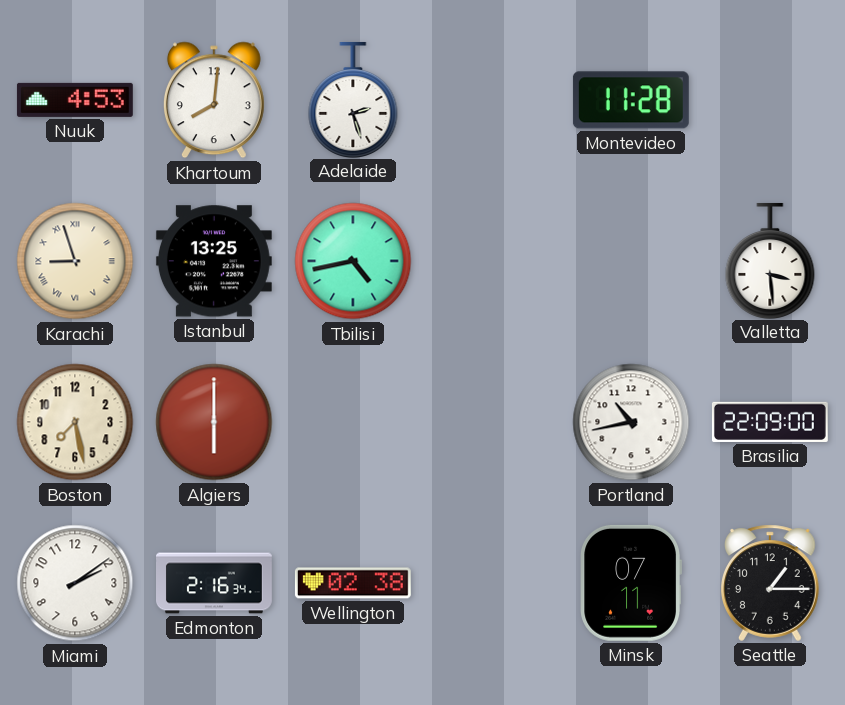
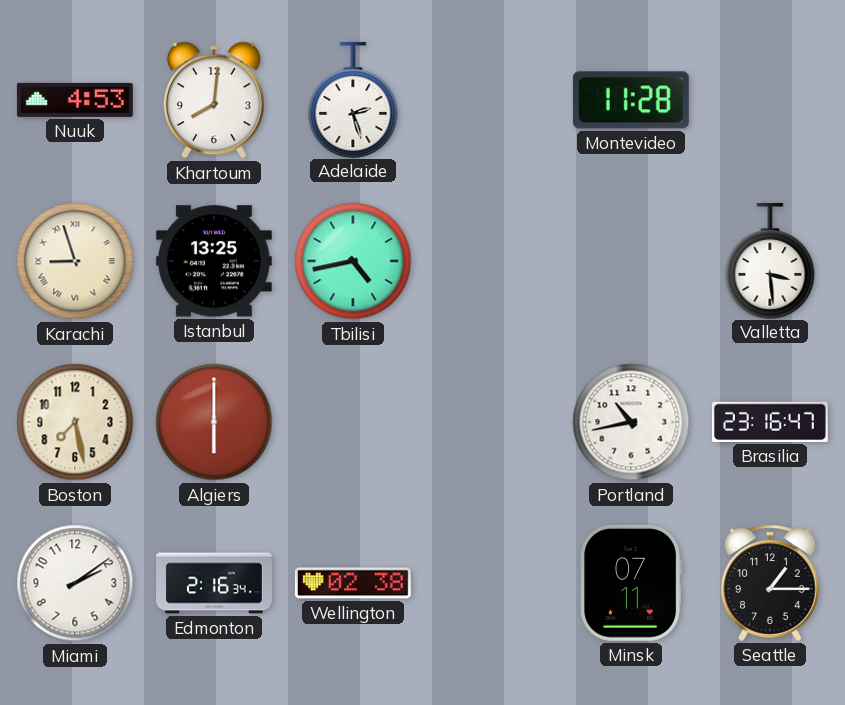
Brasilia: 22:09 -> 23:16 (770, 422)
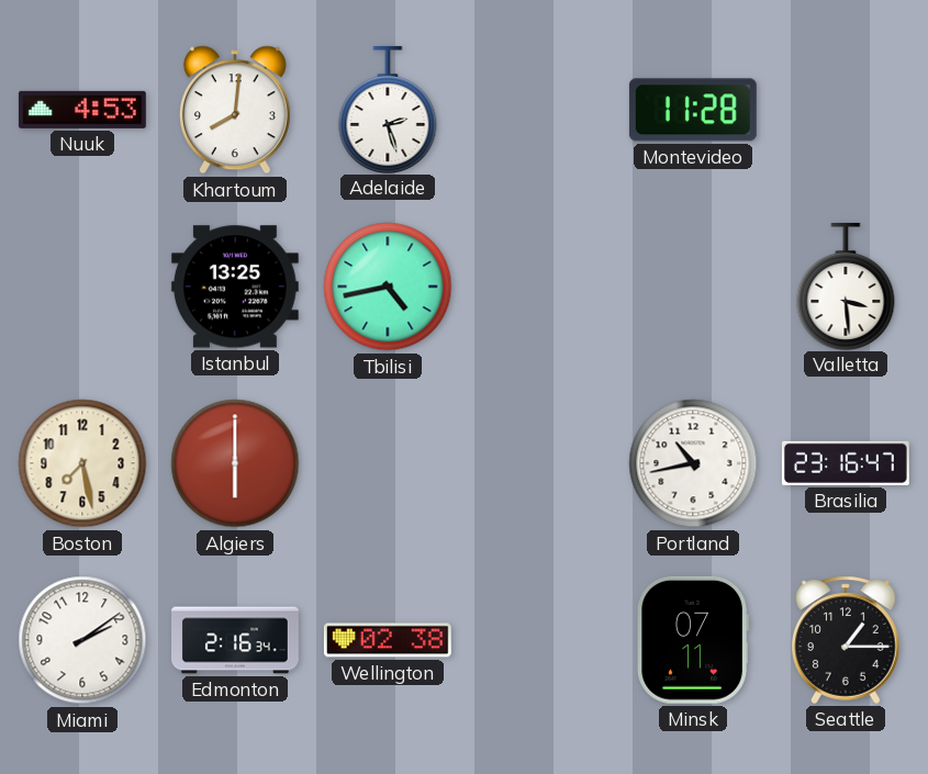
Karachi: 8:57 -> none (75, 261)
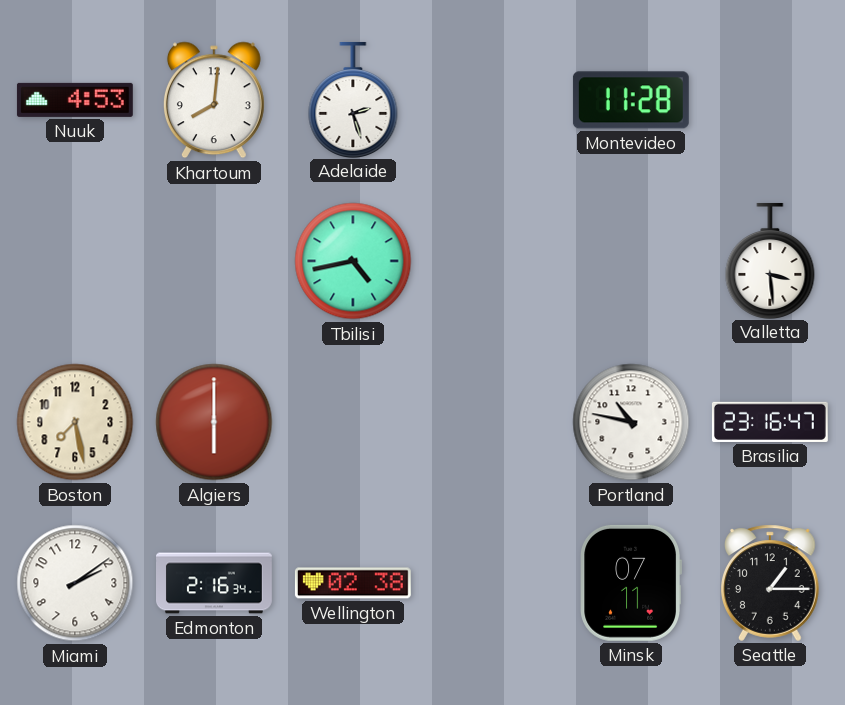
Istanbul: 13:25 -> none (235, 287)
Portland: 10:43 -> 10:47 (631, 422)
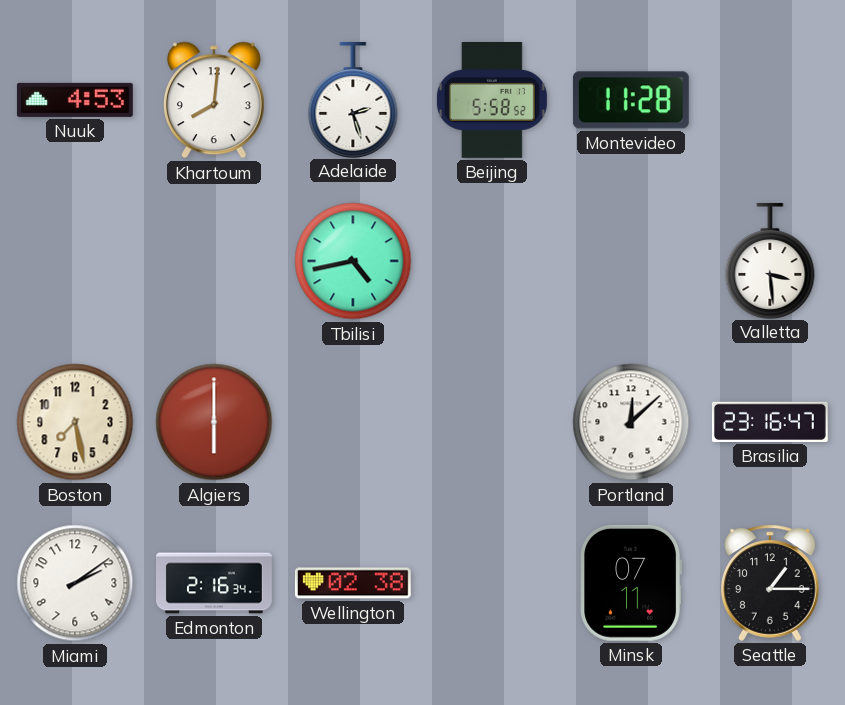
Beijing: none -> 5:58 (492, 100)
Portland: 10:47 -> 12:08 (631, 422)
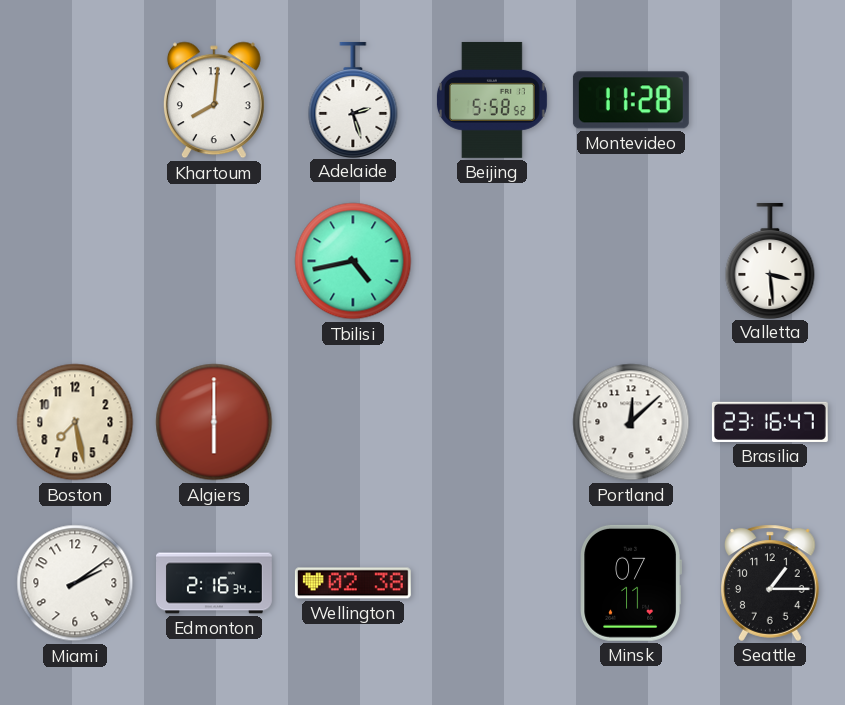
Nuuk: 4:53 -> none (75, 100)
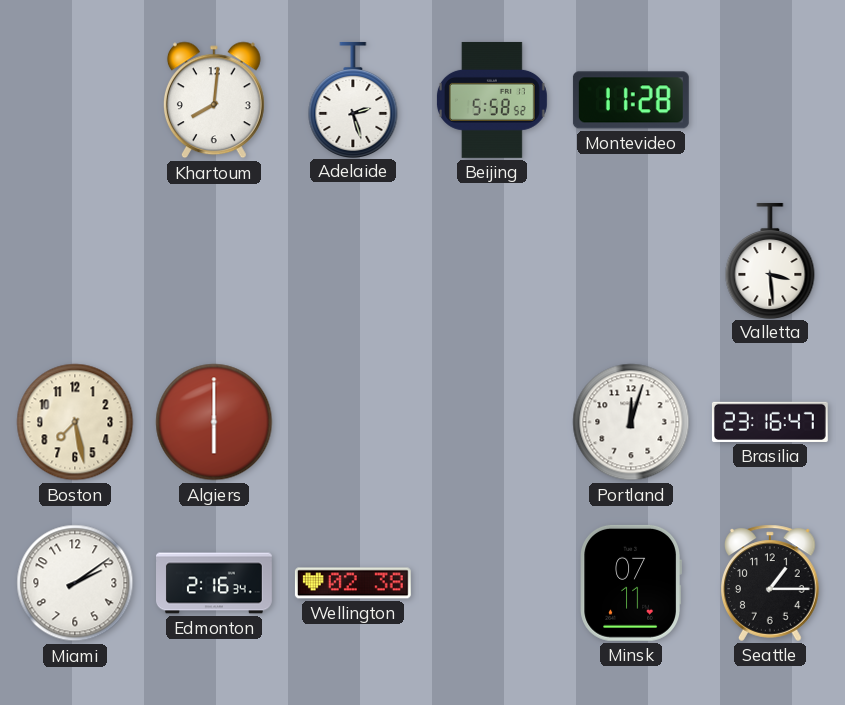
Tbilisi: 4:43 -> none (353, 261)
Portland: 12:08 -> 12:03 (631, 422)
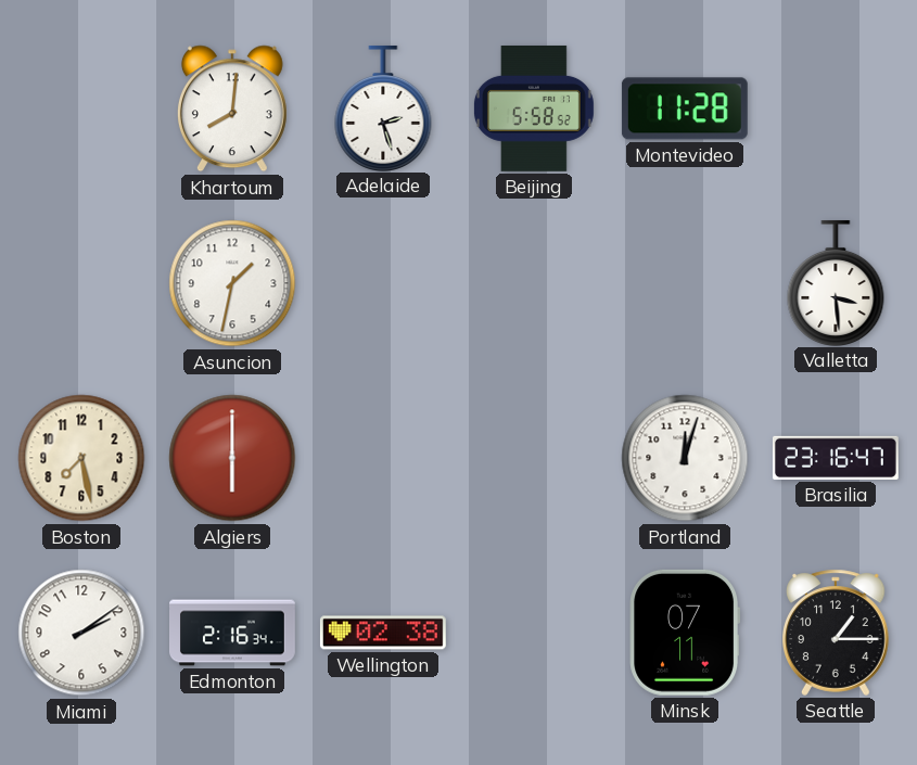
Asuncion: none -> 1:32 (232, 283)
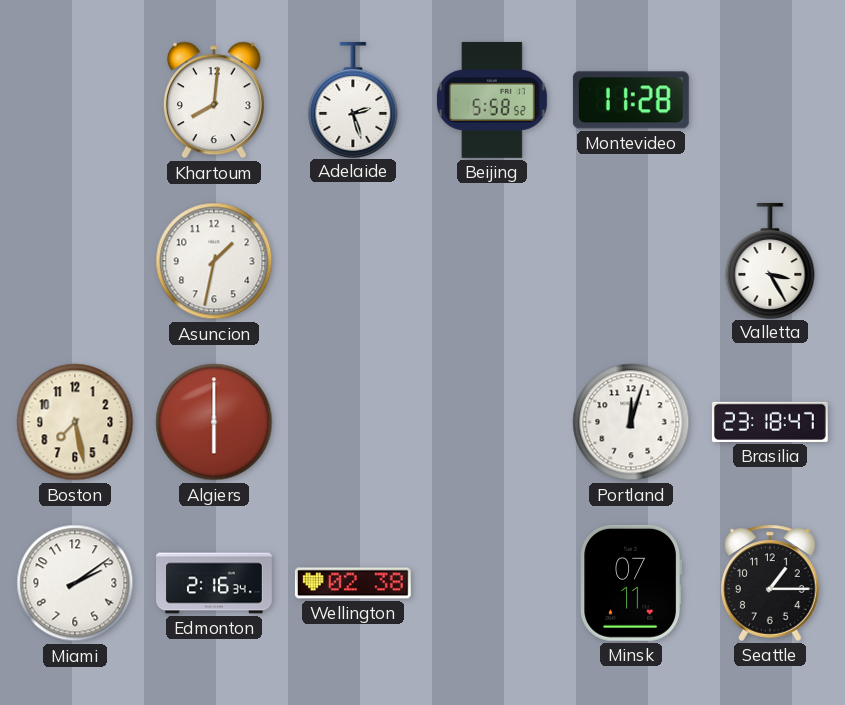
Valletta: 3:29 -> 3:25 (770, 260)
Brasilia: 23:16 -> 23:18 (770, 422)
